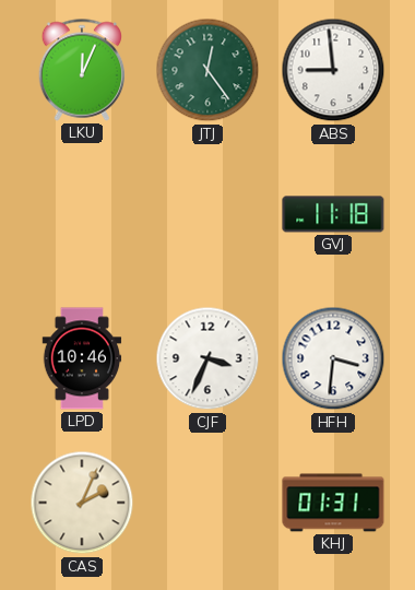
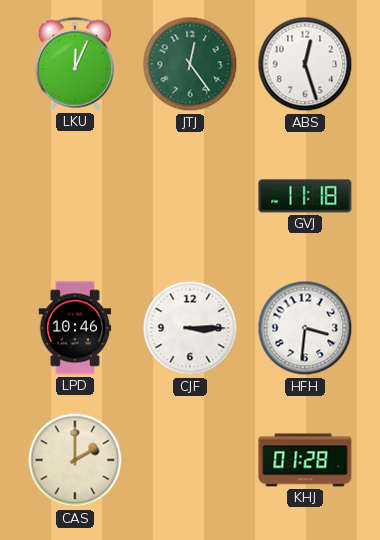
ABS: 8:59 -> 12:27 (305, 64)
CJF: 3:34 -> 3:15 (190, 328)
CAS: 2:04 -> 2:00 (75, 460)
KHJ: 01:31 -> 01:28 (305, 460)
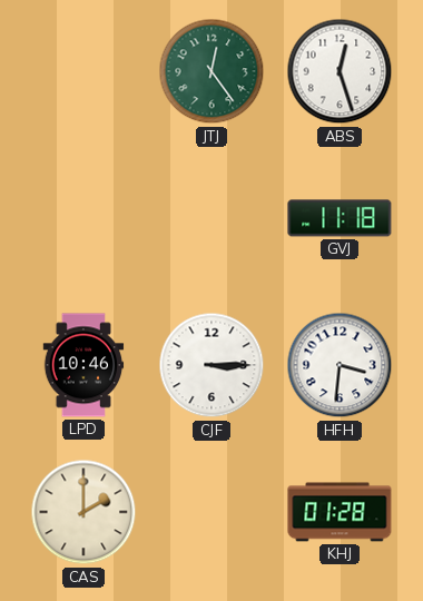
LKU: 12:04 -> none (74, 64)
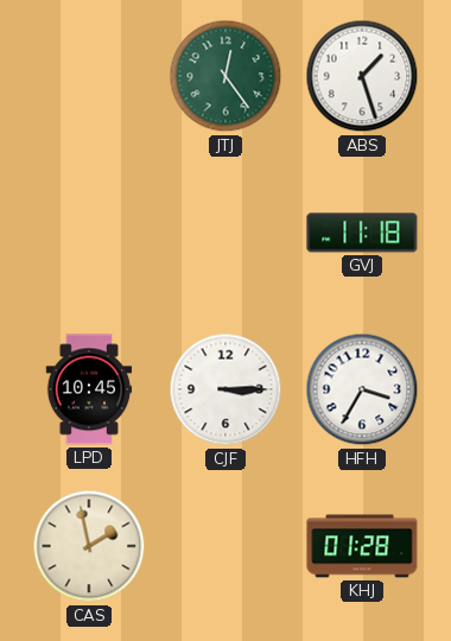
ABS: 12:27 -> 1:27 (362, 76)
LPD: 10:46 -> 10:45 (89, 389)
HFH: 3:31 -> 3:35 (362, 389)
CAS: 2:00 -> 1:58 (89, 546)
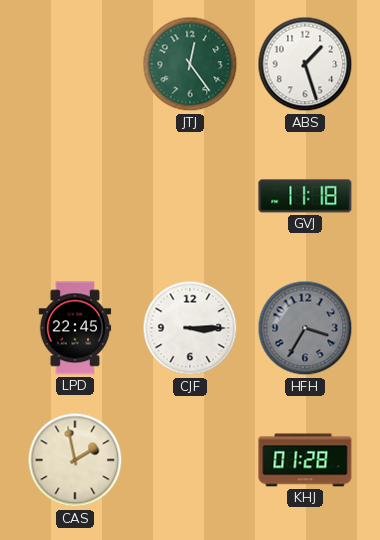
LPD: 10:45 -> 22:45 (75, 328)
HFH dial: white -> grey (305, 328)
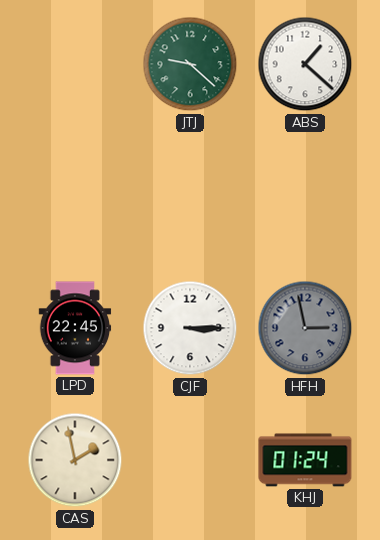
JTJ: 12:24 -> 9:22 (190, 64)
ABS: 1:27 -> 1:22 (305, 64)
GVJ: 11:18 -> none (305, 196)
HFH: 3:35 -> 2:58 (305, 328)
KHJ: 01:28 -> 01:24 (305, 460)
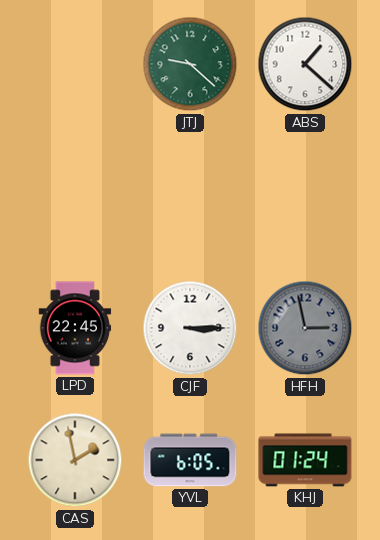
YVL: none -> 6:05 (190, 460)
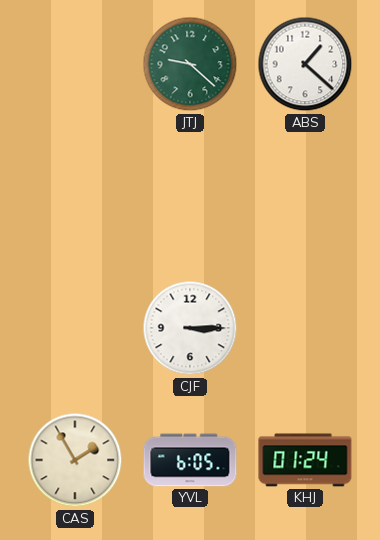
LPD: 22:45 -> none (75, 328)
HFH: 2:58 -> none (305, 328)
CAS: 1:58 -> 1:55 (75, 460)
